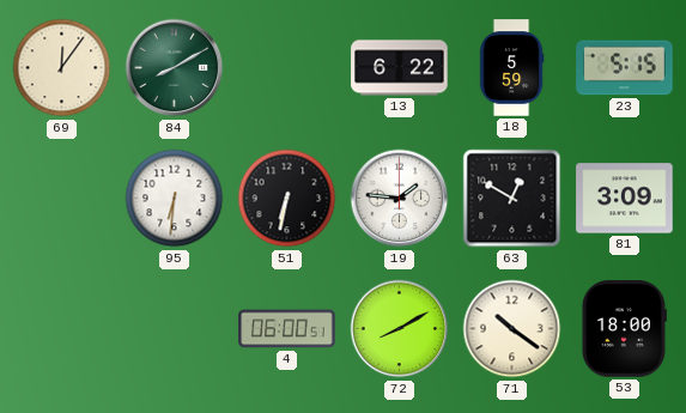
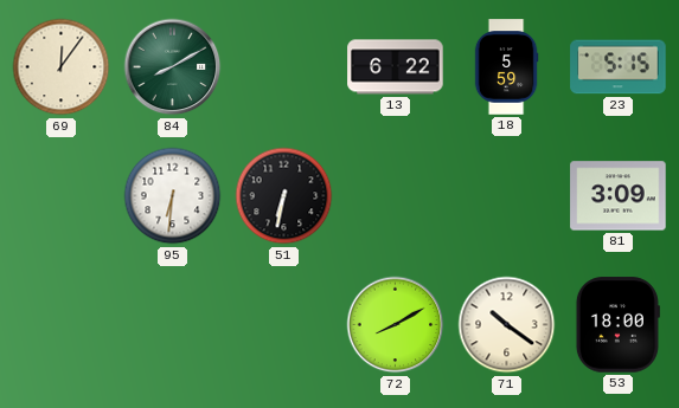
19: 1:46 -> none (400, 199)
63: 12:50 -> none (512, 199)
4: 06:00 -> none (287, 329)
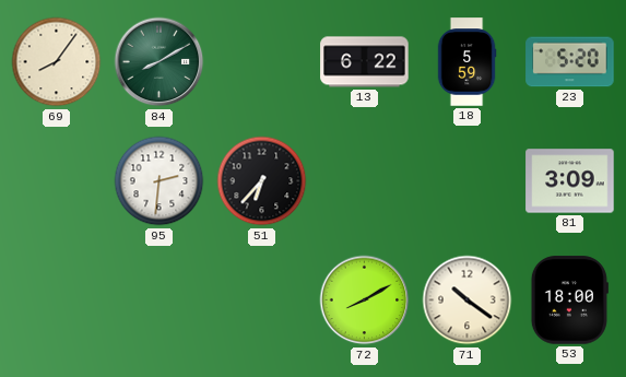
69: 12:06 -> 8:06 (57, 62)
23: 5:15 -> 5:20 (570, 62)
95: 6:31 -> 2:31 (160, 181)
51: 6:32 -> 6:37 (262, 181)
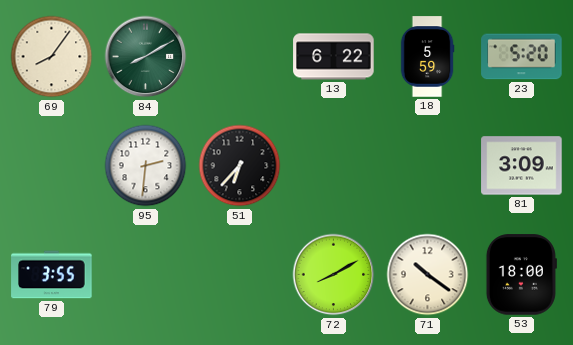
79: none -> 3:55 (52, 275)
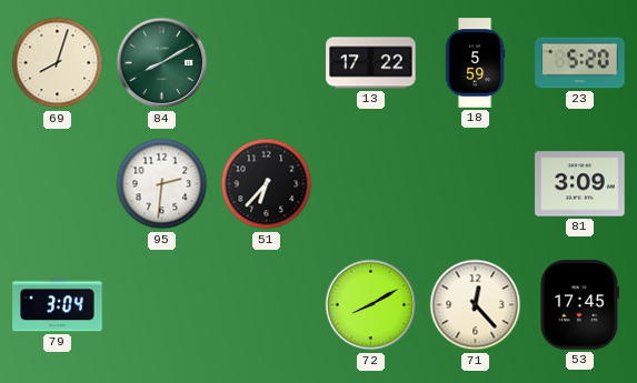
69: 8:06 -> 8:03 (58, 63)
13: 6:22 -> 17:22 (371, 63)
79: 3:55 -> 3:04 (58, 305)
71: 10:21 -> 12:23 (476, 305)
53: 18:00 -> 17:45 (579, 305)
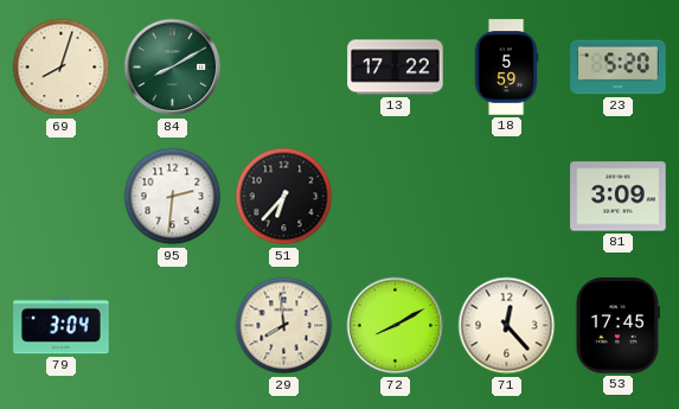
29: none -> 7:59 (284, 326)
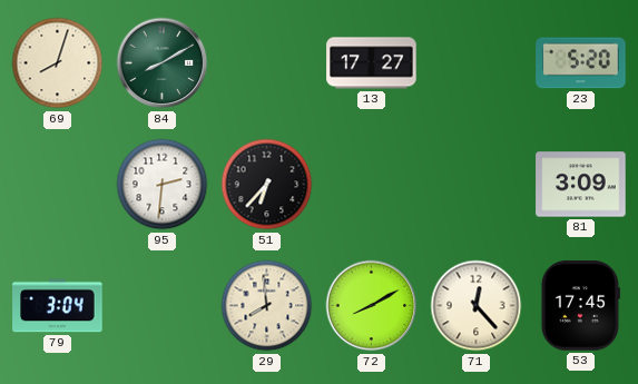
13: 17:22 -> 17:27 (372, 63)
18: 5:59 -> none (506, 68)
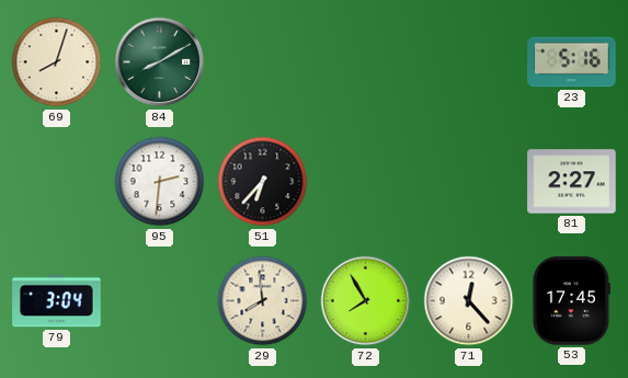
13: 17:27 -> none (372, 63)
23: 5:20 -> 5:16 (572, 62)
81: 3:09 -> 2:27 (572, 182)
72: 8:10 -> 7:55 (366, 301)
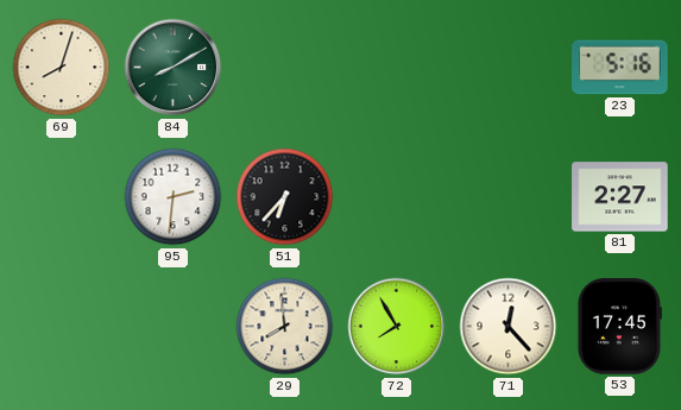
79: 3:04 -> none (57, 301)
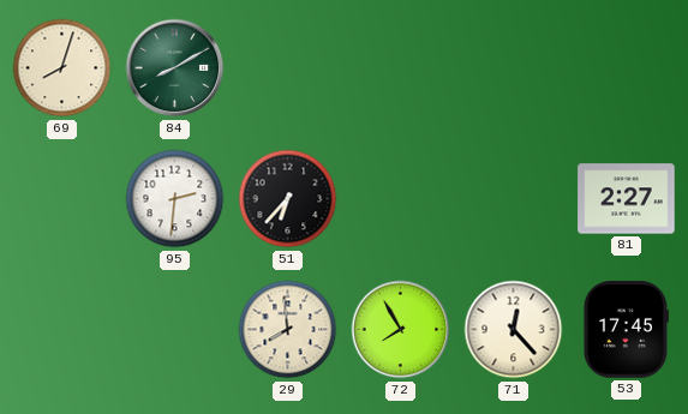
23: 5:16 -> none (620, 68)
